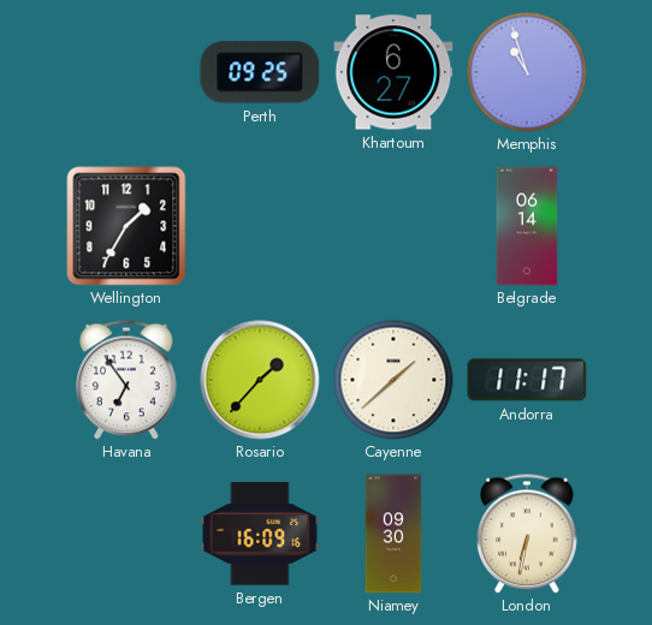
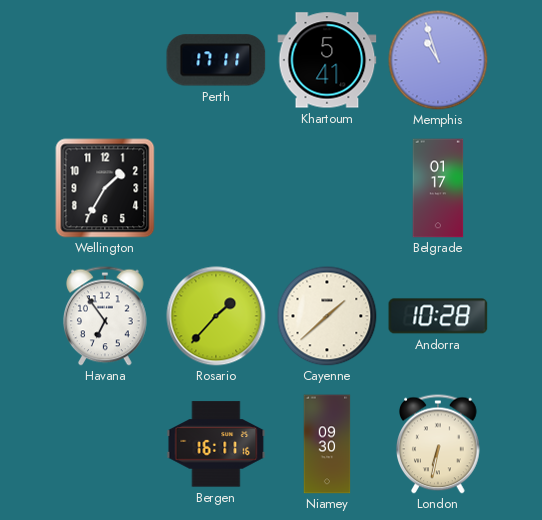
Perth: 09:25 -> 17:11 (216, 60)
Khartoum: 6:27 -> 5:41 (327, 60)
Belgrade: 06:14 -> 01:17 (438, 188)
Andorra: 11:17 -> 10:28 (438, 316)
Bergen: 16:09 -> 16:11 (216, 444)
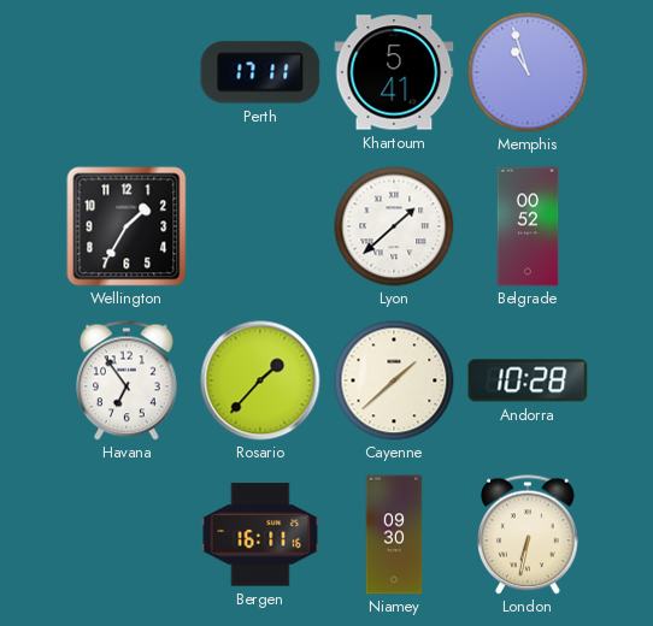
Lyon: none -> 1:38 (394, 226)
Belgrade: 01:17 -> 00:52 (528, 226)
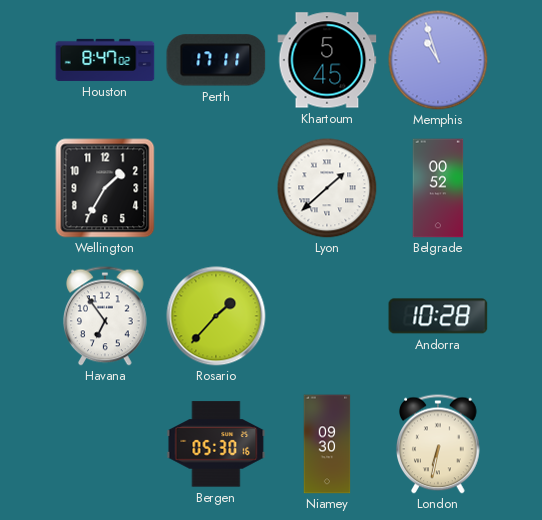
Houston: none -> 8:47 (105, 60)
Khartoum: 5:41 -> 5:45 (327, 60)
Cayenne: 1:38 -> none (394, 380)
Bergen: 16:11 -> 05:30 (216, 444)
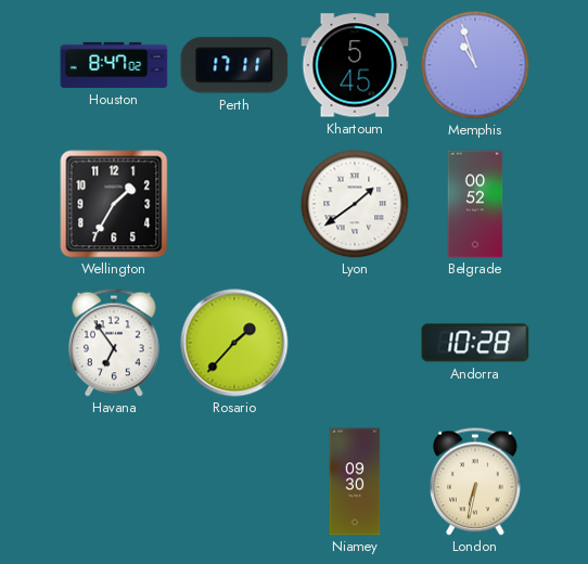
Lyon: 1:38 -> 1:39 (355, 204)
Bergen: 05:30 -> none (216, 444)
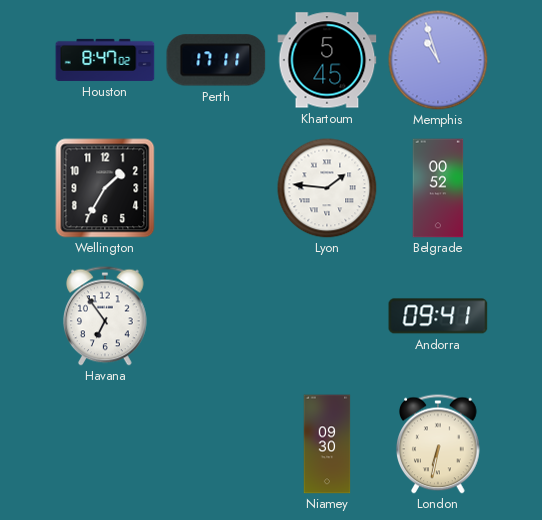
Lyon: 1:39 -> 1:46 (327, 188)
Rosario: 1:37 -> none (234, 343)
Andorra: 10:28 -> 09:41 (438, 316)
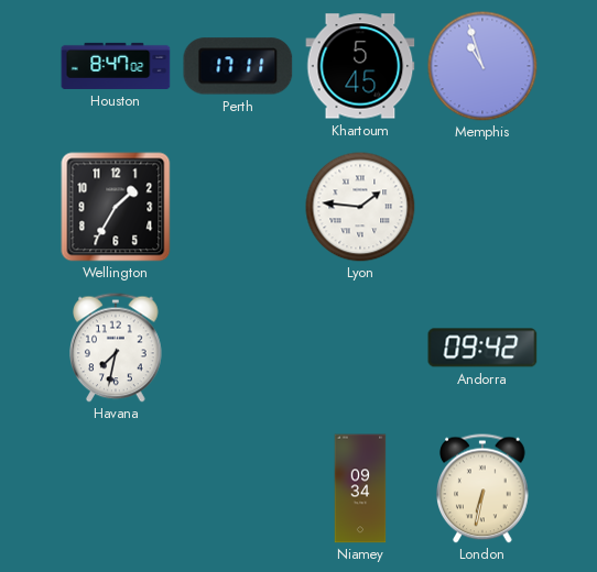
Belgrade: 00:52 -> none (438, 188)
Havana: 6:54 -> 7:32 (117, 348)
Andorra: 09:41 -> 09:42 (482, 348)
Niamey: 09:30 -> 09:34 (360, 488)
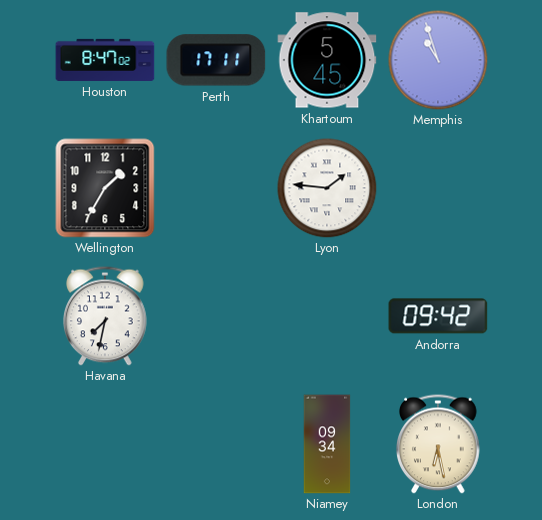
London: 6:32 -> 6:28 (439, 444)
